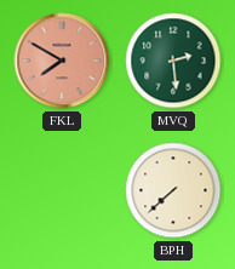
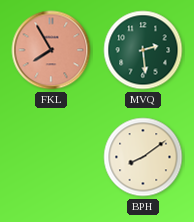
FKL: 7:50 -> 7:55 (51, 50)
BPH: 7:38 -> 8:09 (143, 157)
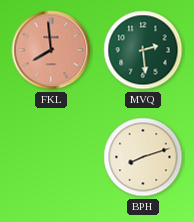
FKL: 7:55 -> 7:59 (51, 50)
BPH: 8:09 -> 8:12 (143, 157)
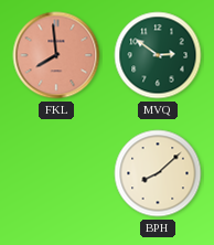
MVQ: 2:29 -> 2:51 (158, 55)
BPH: 8:12 -> 8:08 (158, 173)
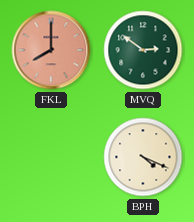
FKL: 7:59 -> 8:00 (51, 50)
BPH: 8:08 -> 4:19 (143, 157)
